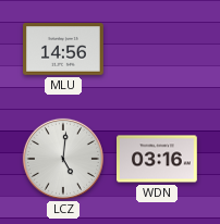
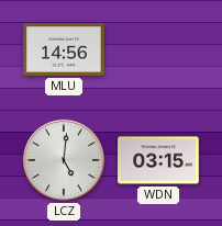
WDN: 03:16 -> 03:15 (159, 160)
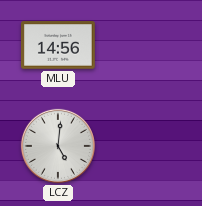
WDN: 03:15 -> none (159, 160)
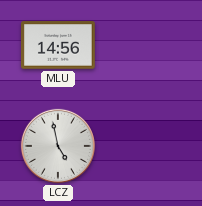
LCZ: 5:01 -> 4:58 (58, 146)
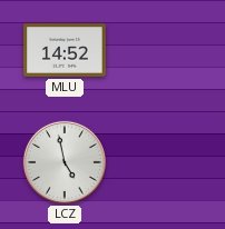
MLU: 14:56 -> 14:52 (66, 50)
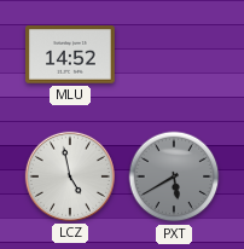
PXT: none -> 5:40 (174, 176)
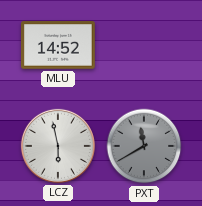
LCZ: 4:58 -> 5:58 (58, 146)
PXT: 5:40 -> 11:40 (144, 146)
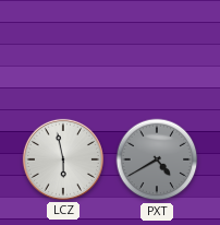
MLU: 14:52 -> none (59, 45)
PXT: 11:40 -> 4:40 (157, 159)
